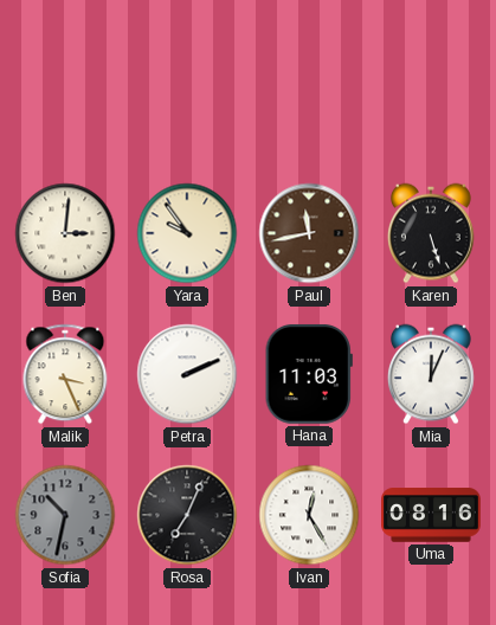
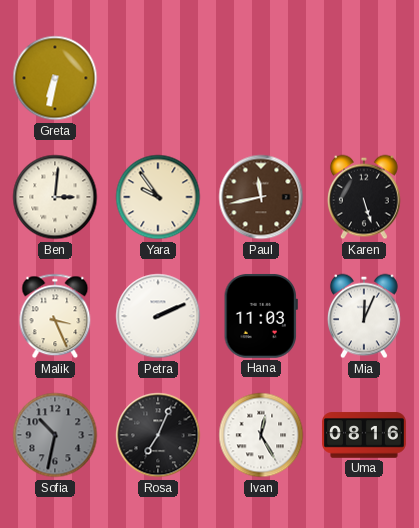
Greta: none -> 6:32 (55, 78)
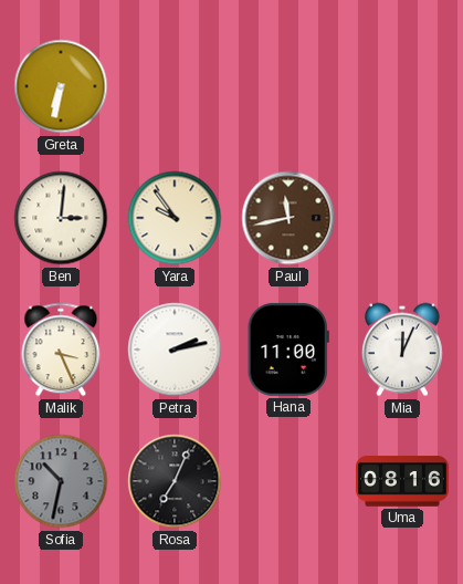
Karen: 5:27 -> none (364, 197)
Petra: 2:11 -> 2:13 (175, 350)
Hana: 11:03 -> 11:00 (288, 350)
Ivan: 12:25 -> none (261, 435)
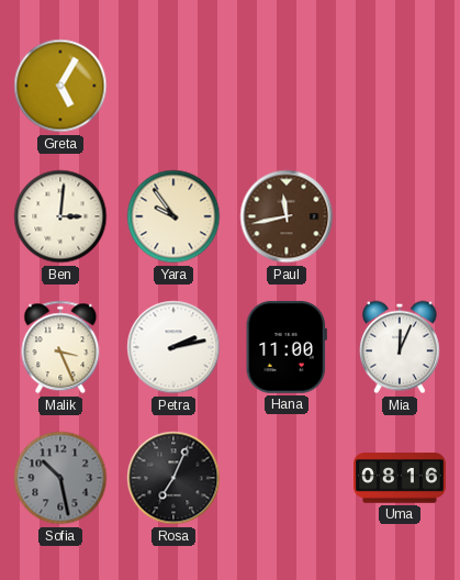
Greta: 6:32 -> 5:05 (60, 86)
Sofia: 10:32 -> 10:28 (60, 478)
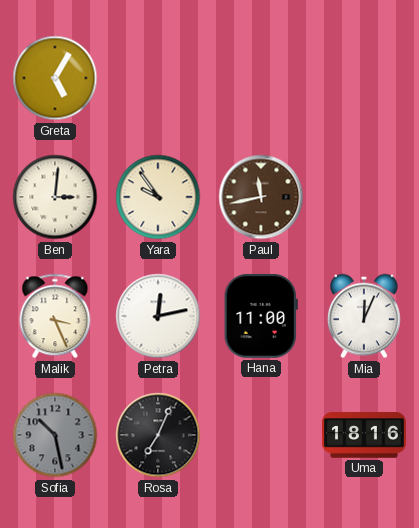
Petra: 2:13 -> 12:13 (158, 316)
Uma: 08:16 -> 18:16 (365, 435)
